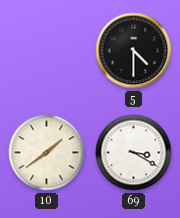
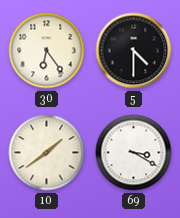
30: none -> 6:24 (47, 51)
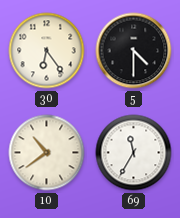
10: 1:39 -> 10:39 (47, 153)
69: 3:20 -> 11:35 (134, 153)
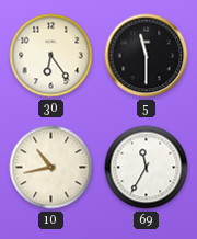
5: 4:30 -> 11:30 (147, 56)
10: 10:39 -> 10:43 (51, 168)
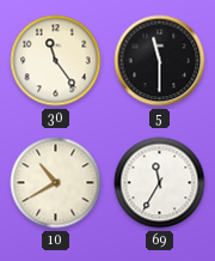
30: 6:24 -> 11:24 (56, 61)
10: 10:43 -> 10:40 (56, 183)
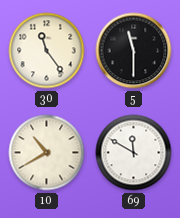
69: 11:35 -> 11:50 (134, 153)
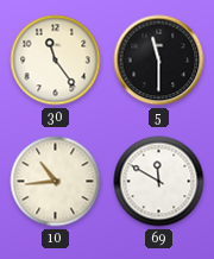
10: 10:40 -> 10:44 (56, 182)
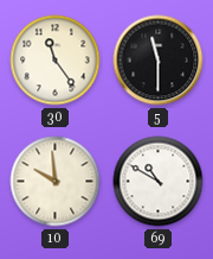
10: 10:44 -> 9:59 (56, 182)
69: 11:50 -> 10:50 (159, 182)
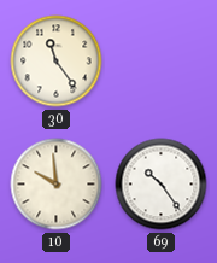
5: 11:30 -> none (159, 61)
69: 10:50 -> 10:24 (162, 185)
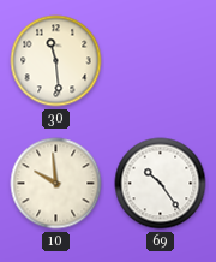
30: 11:24 -> 11:29 (56, 61)
